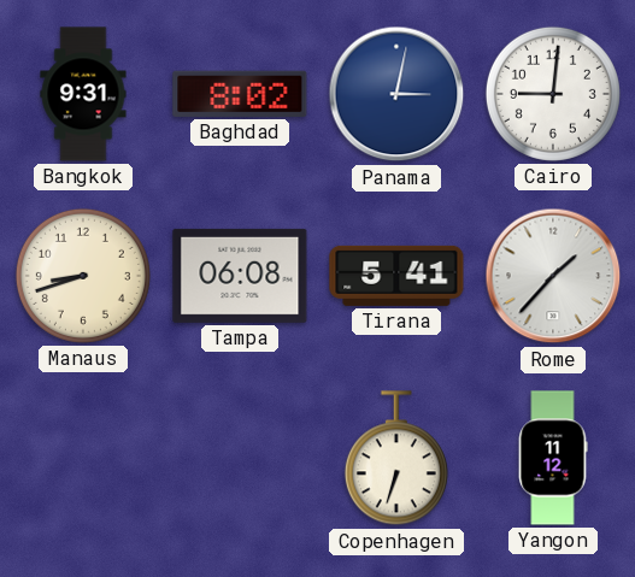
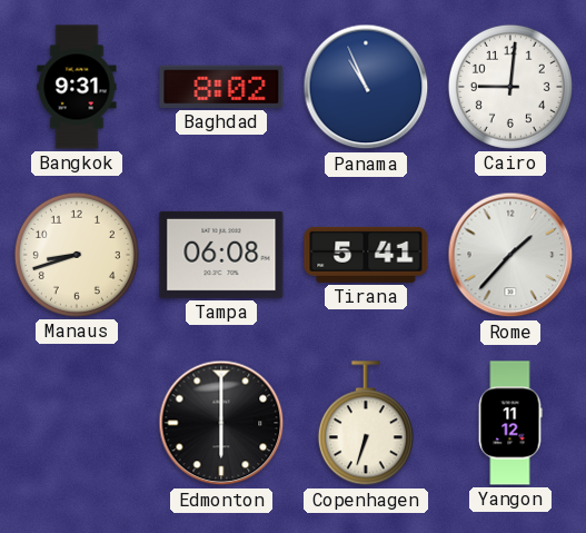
Panama: 3:02 -> 10:56 (366, 87)
Edmonton: none -> 6:00 (221, 423)
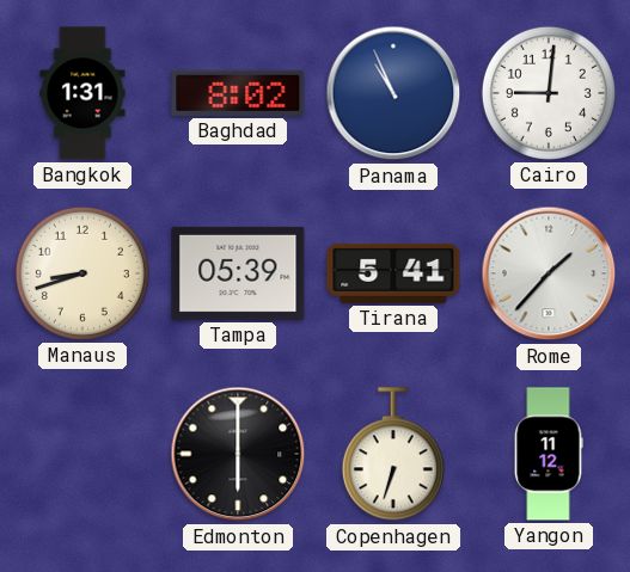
Bangkok: 9:31 -> 1:31 (82, 93)
Tampa: 06:08 -> 05:39 (238, 273)
